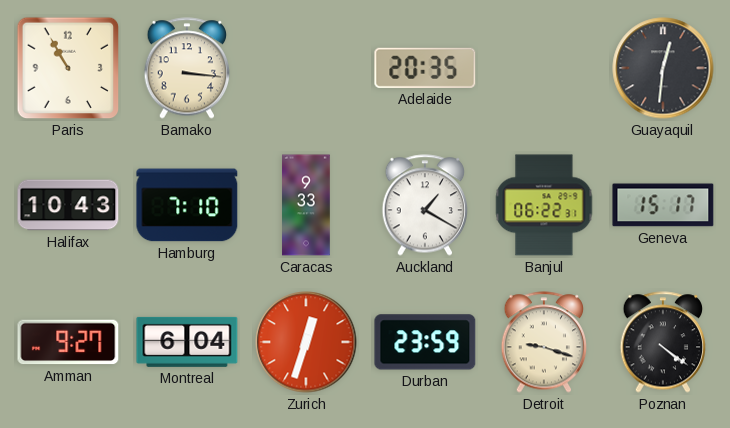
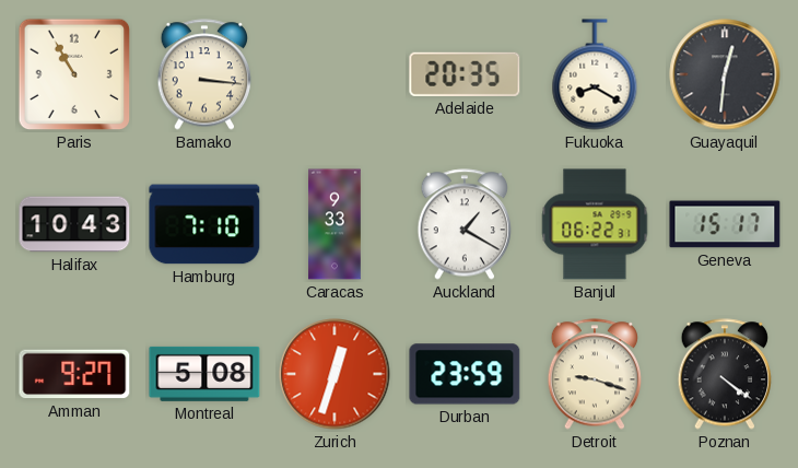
Fukuoka: none -> 8:20 (595, 74)
Montreal: 6:04 -> 5:08 (204, 374)
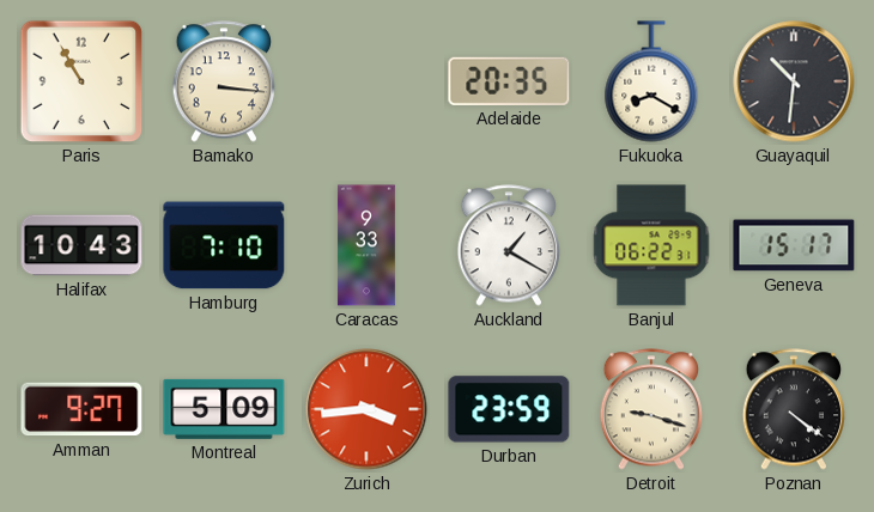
Guayaquil: 12:31 -> 10:31 (794, 81)
Montreal: 5:08 -> 5:09 (224, 409)
Zurich: 12:33 -> 3:44 (366, 409)
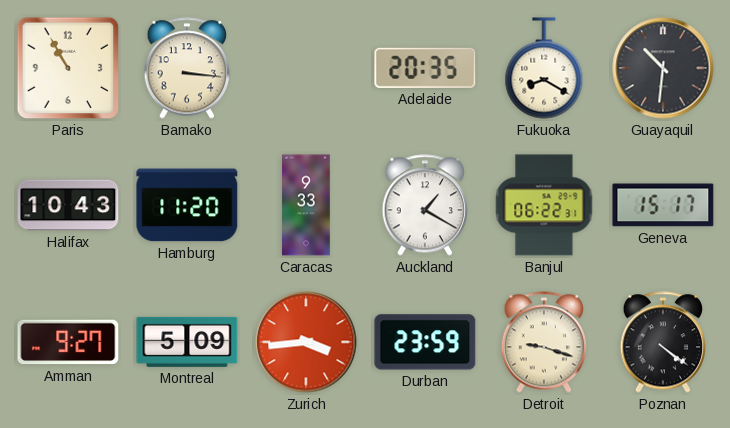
Hamburg: 7:10 -> 11:20 (187, 205)
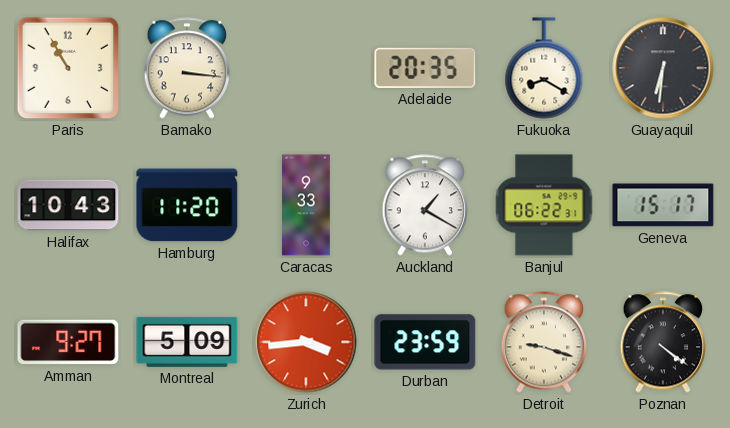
Guayaquil: 10:31 -> 6:31 (663, 68)
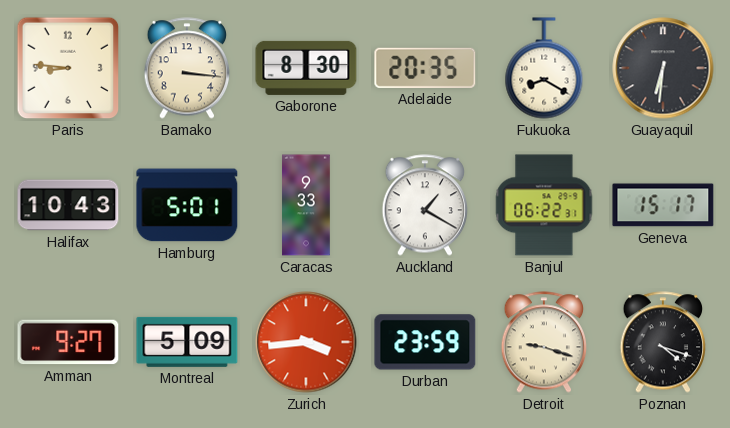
Paris: 10:55 -> 8:46 (68, 68)
Gaborone: none -> 8:30 (306, 68)
Hamburg: 11:20 -> 5:01 (187, 205)
Poznan: 4:21 -> 4:18 (663, 342)
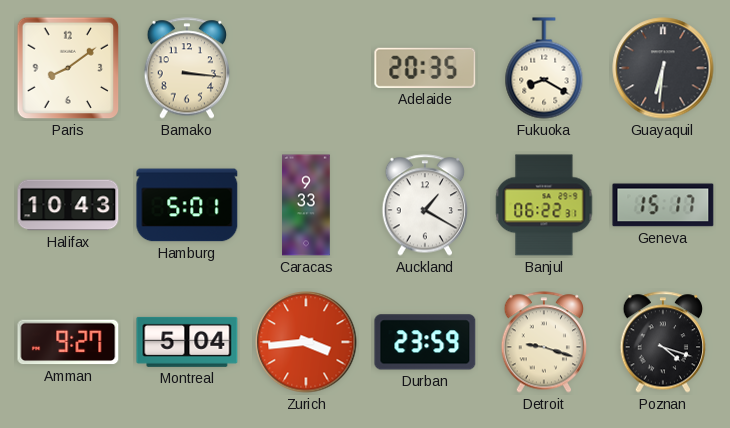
Paris: 8:46 -> 8:09 (68, 68)
Gaborone: 8:30 -> none (306, 68)
Montreal: 5:09 -> 5:04 (187, 342)
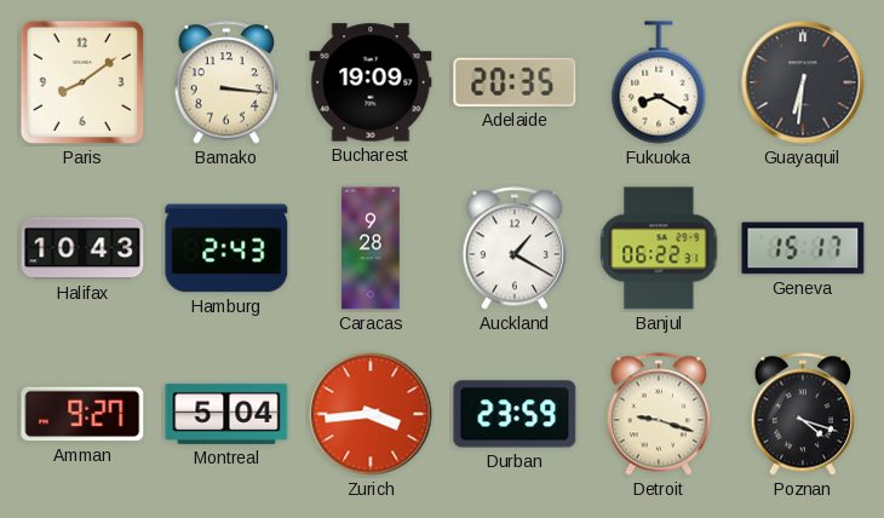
Bucharest: none -> 19:09 (371, 82)
Hamburg: 5:01 -> 2:43 (226, 248)
Caracas: 9:33 -> 9:28 (371, 248)
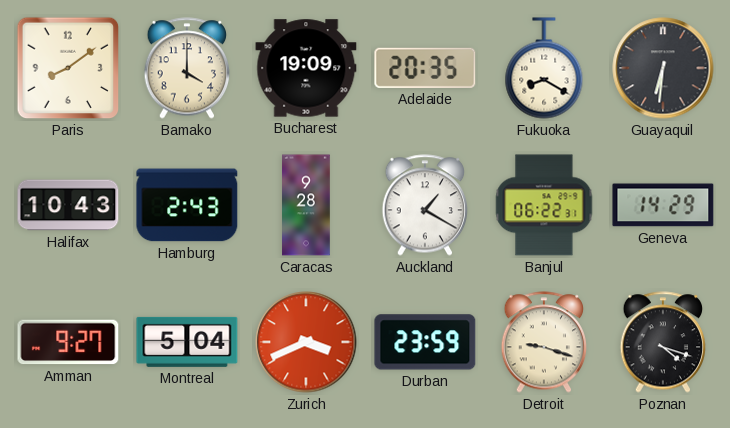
Bamako: 3:16 -> 4:00 (187, 68)
Geneva: 15:17 -> 14:29 (663, 205)
Zurich: 3:44 -> 3:41 (306, 342)
